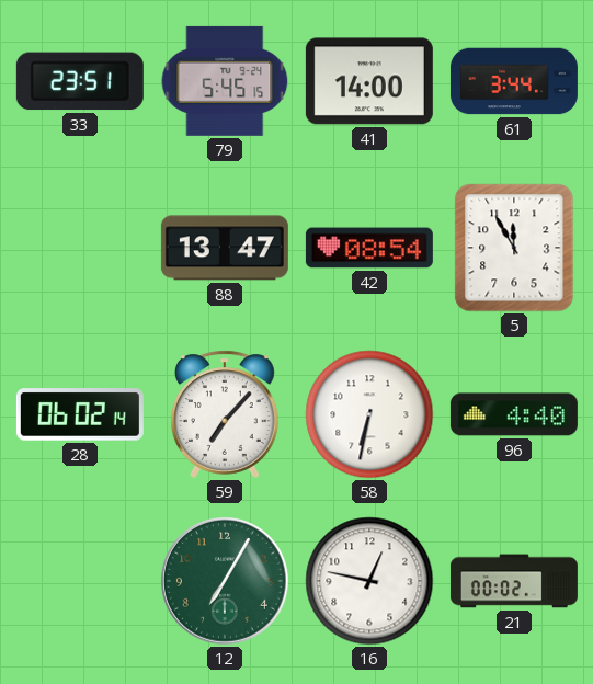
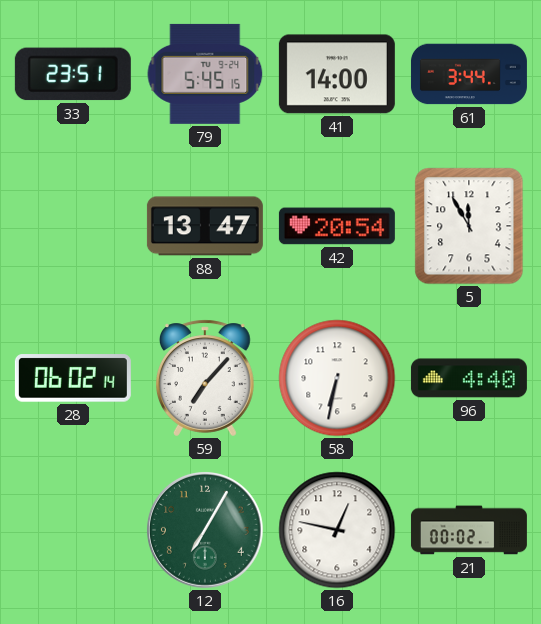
42: 08:54 -> 20:54 (337, 226)
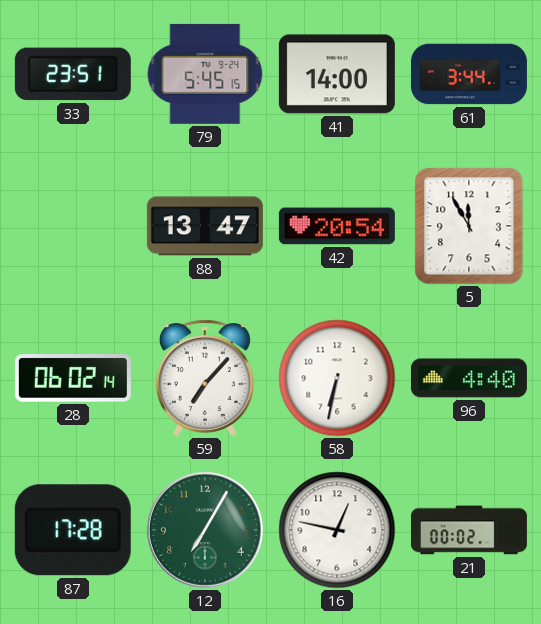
87: none -> 17:28 (73, 530)
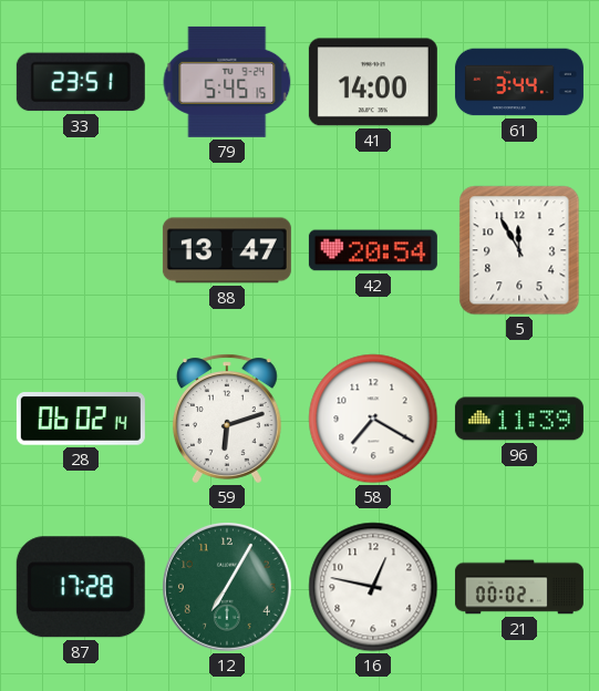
59: 7:07 -> 6:12 (227, 419)
58: 6:32 -> 7:20 (373, 419)
96: 4:40 -> 11:39 (519, 419)
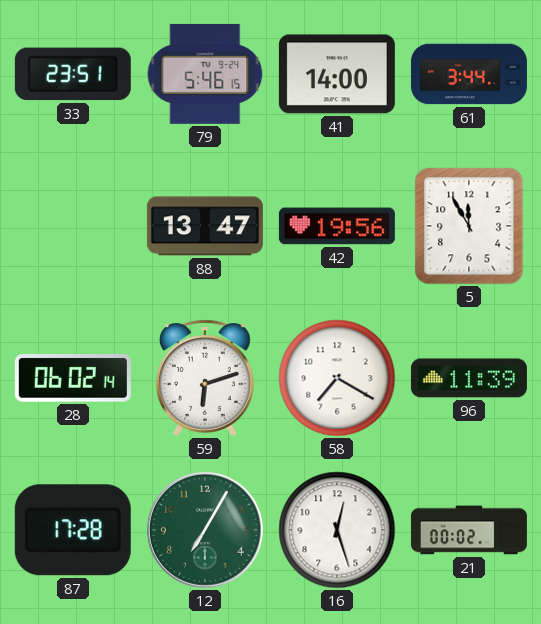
79: 5:45 -> 5:46 (205, 74)
42: 20:54 -> 19:56 (337, 226)
16: 12:47 -> 12:27 (337, 530)
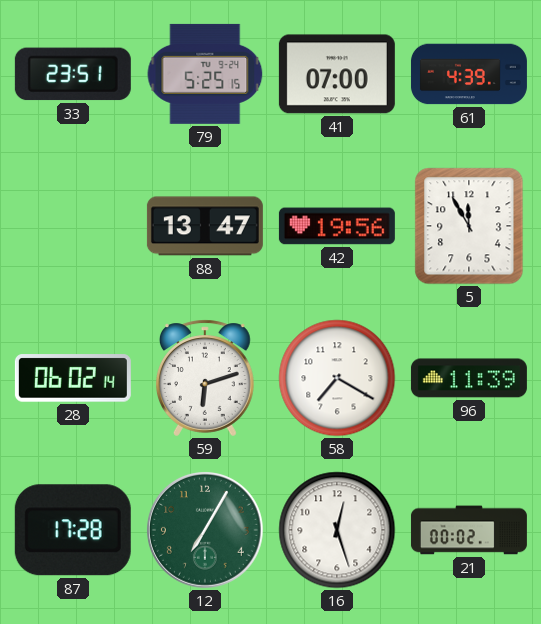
79: 5:46 -> 5:25 (205, 74)
41: 14:00 -> 07:00 (337, 74)
61: 3:44 -> 4:39 (469, 74)
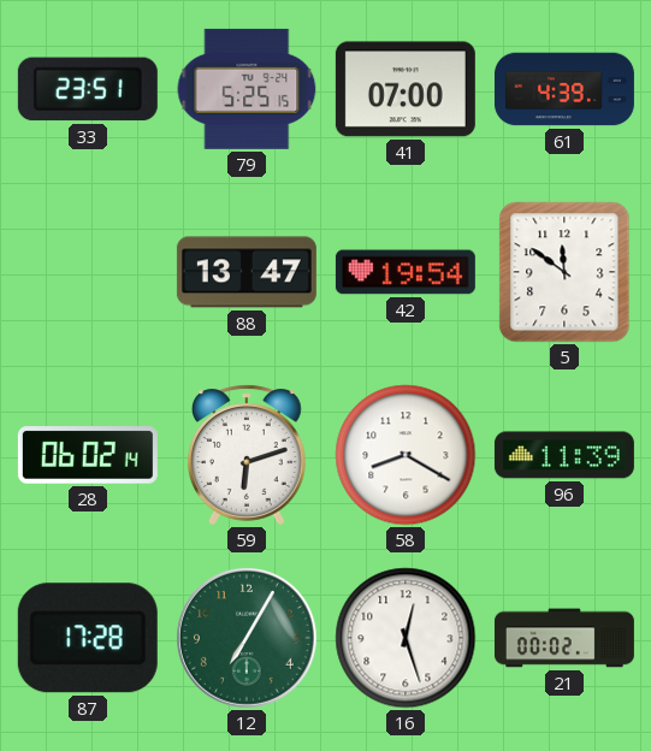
42: 19:56 -> 19:54 (406, 272)
5: 11:55 -> 11:51 (564, 272)
58: 7:20 -> 8:20 (406, 455)
